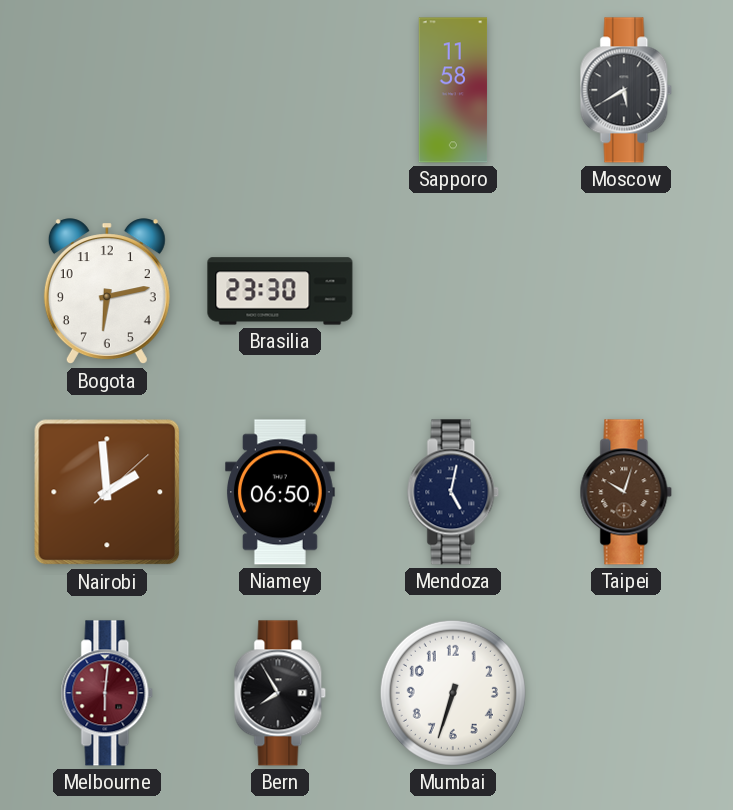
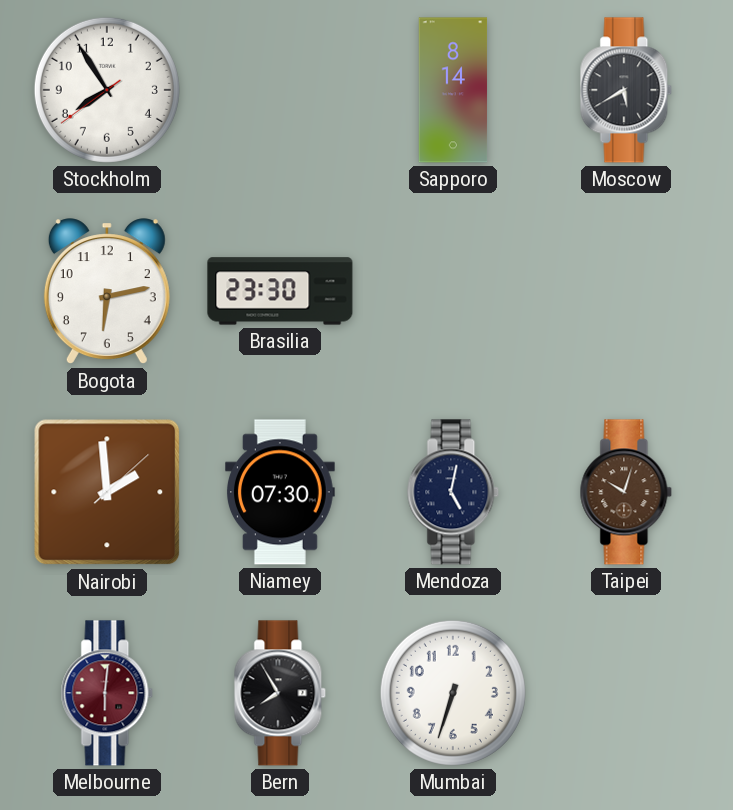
Stockholm: none -> 7:54 (107, 90)
Sapporo: 11:58 -> 8:14 (453, 90)
Niamey: 06:50 -> 07:30 (281, 492)
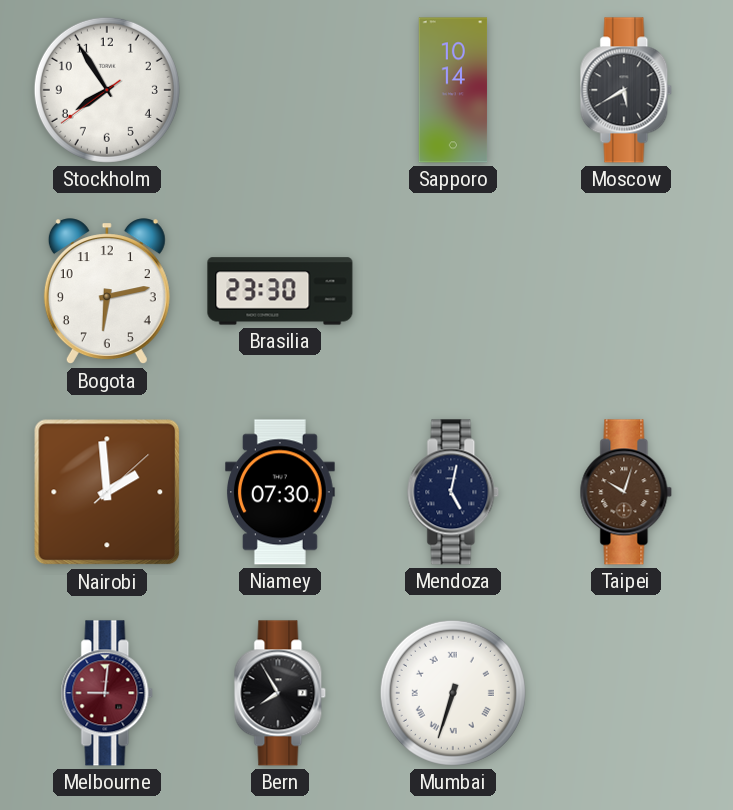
Sapporo: 8:14 -> 10:14 (453, 90)
Melbourne: 6:01 -> 9:01 (107, 693)
Mumbai numerals: Arabic -> Roman (453, 693)
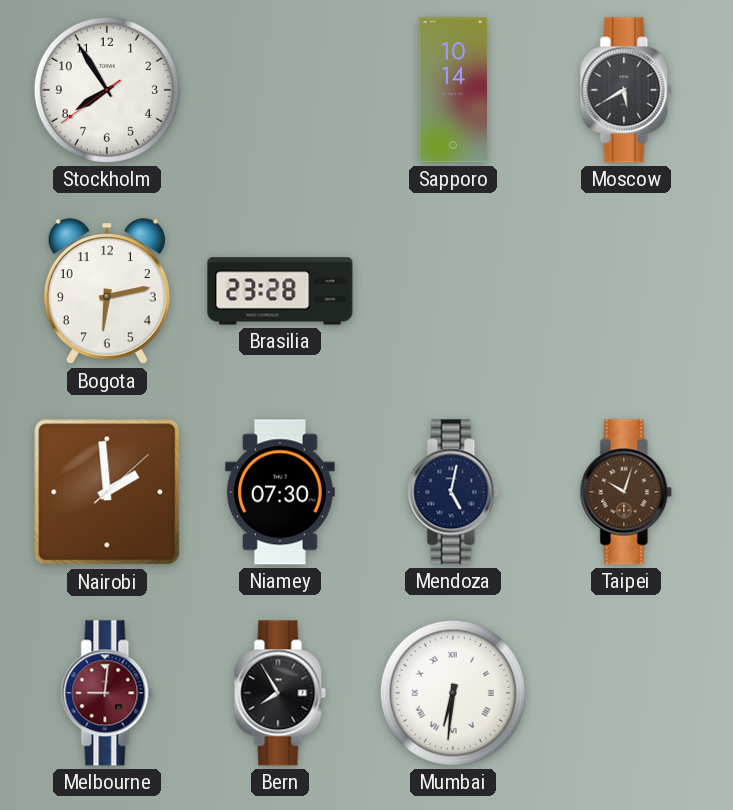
Brasilia: 23:30 -> 23:28 (280, 291)
Mumbai: 6:33 -> 6:31 (453, 693)
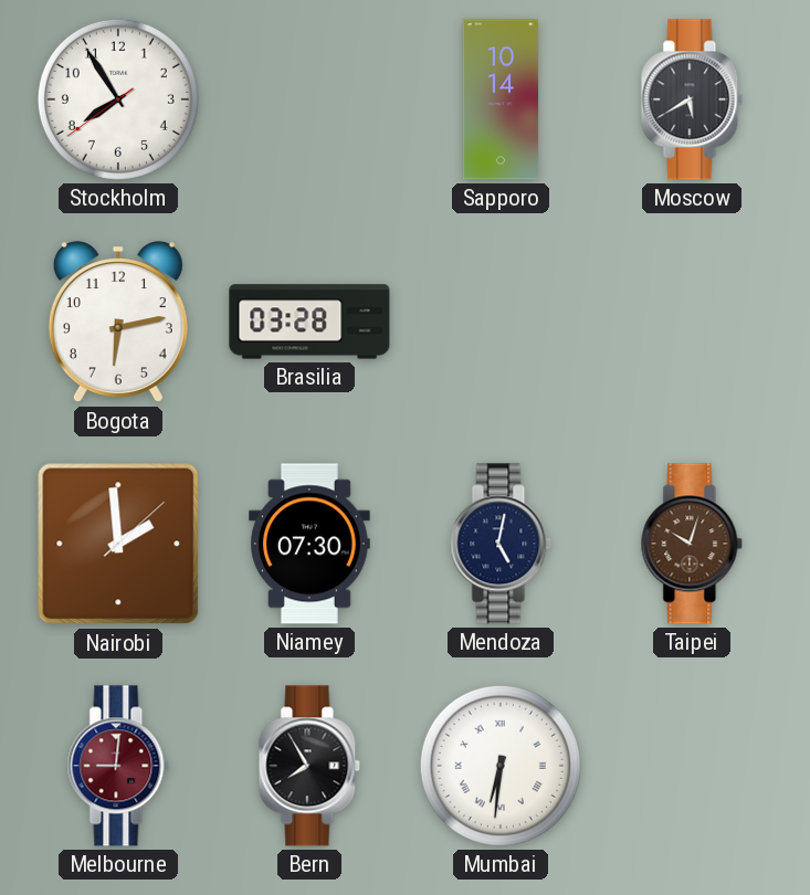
Brasilia: 23:28 -> 03:28 (309, 322)
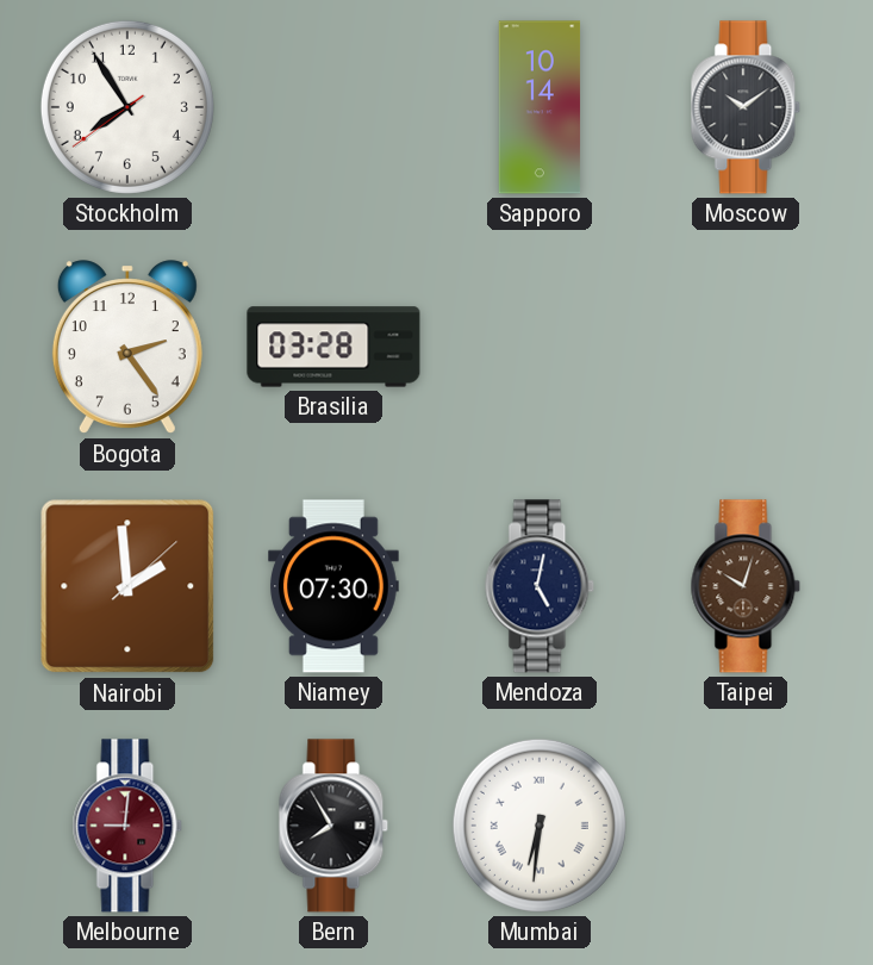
Moscow: 5:40 -> 10:09 (746, 107)
Bogota: 6:13 -> 2:24 (127, 348)
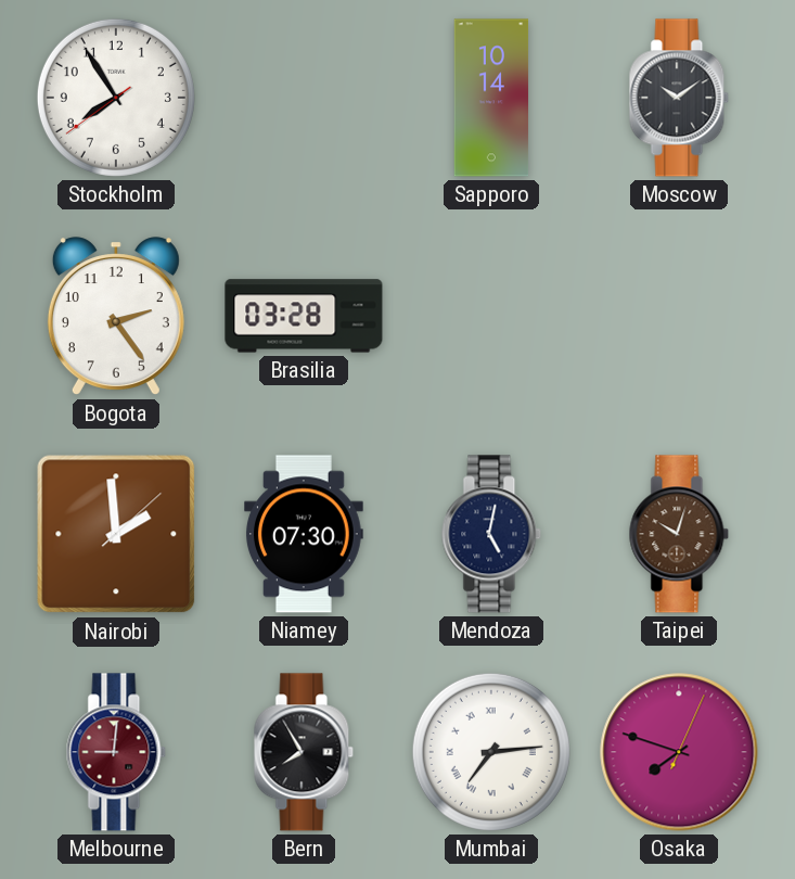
Mumbai: 6:31 -> 7:14 (491, 752)
Osaka: none -> 7:48 (679, 752)
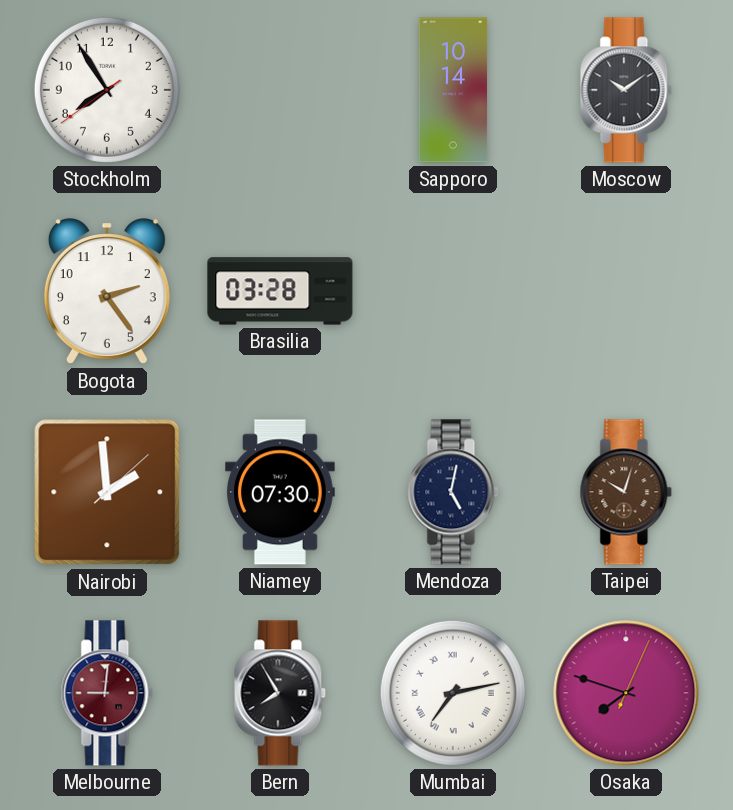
Mumbai: 7:14 -> 7:13 (453, 693)
